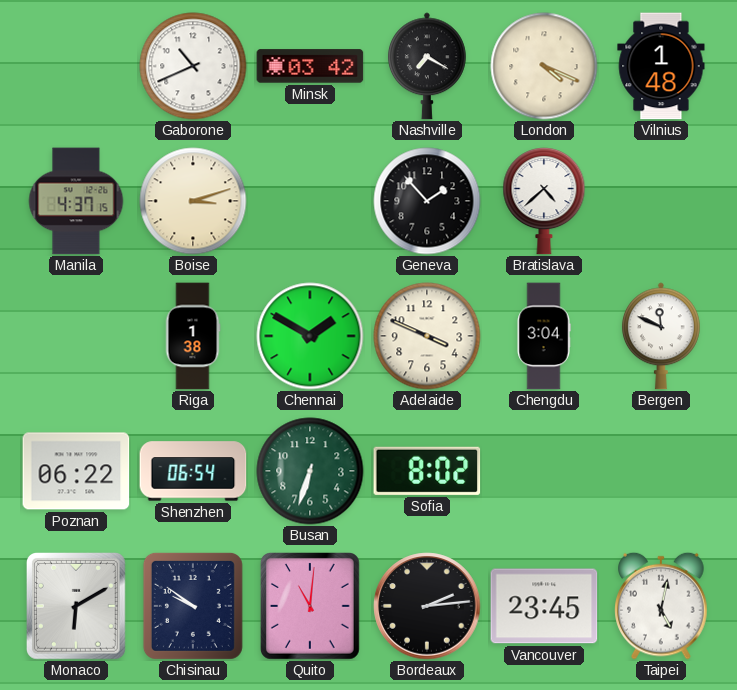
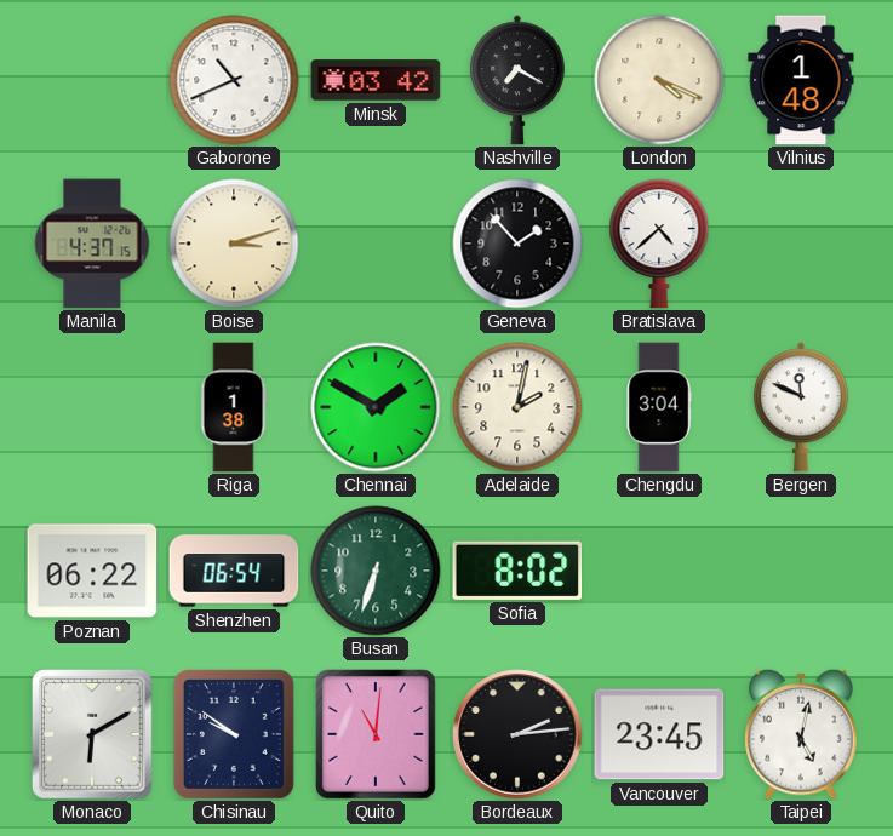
Adelaide: 3:49 -> 2:02 (517, 407)
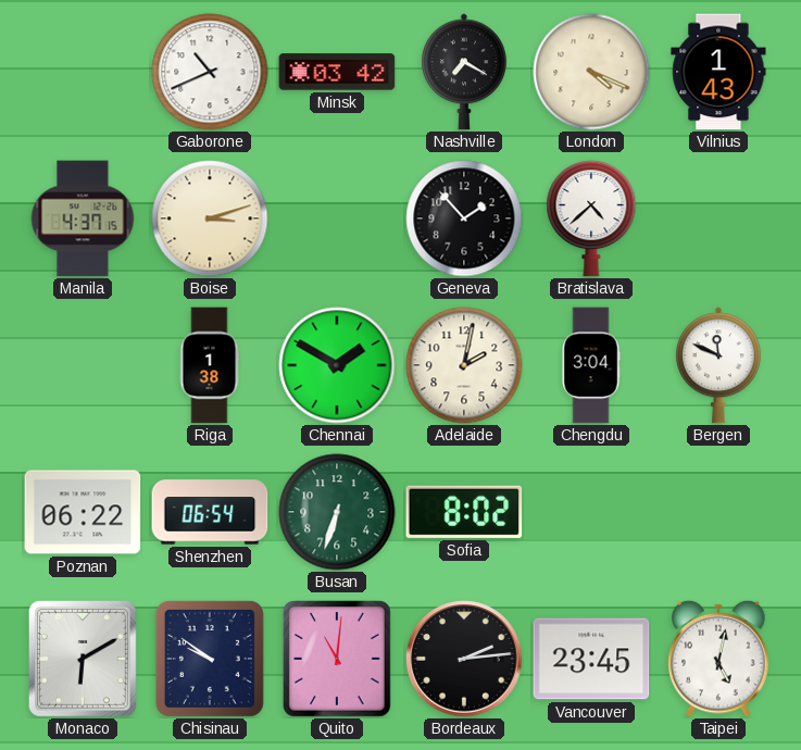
Vilnius: 1:48 -> 1:43 (718, 72)
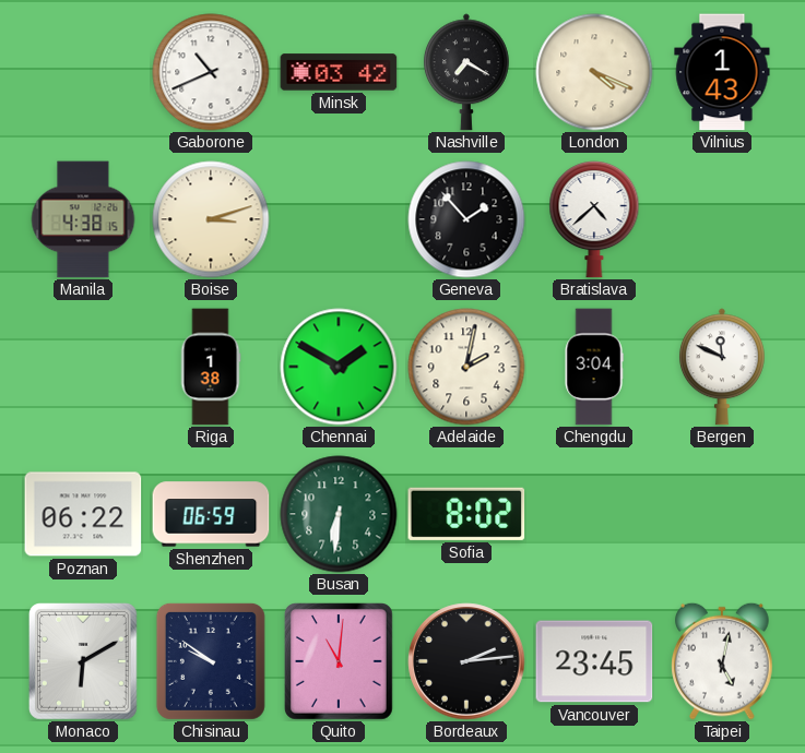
Manila: 4:37 -> 4:38 (83, 219)
Shenzhen: 06:54 -> 06:59 (211, 514)
Busan: 6:33 -> 6:31 (339, 514)
